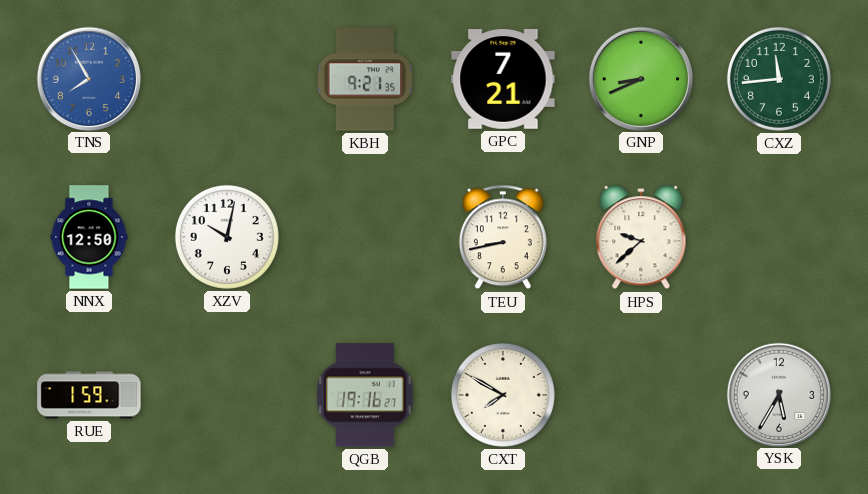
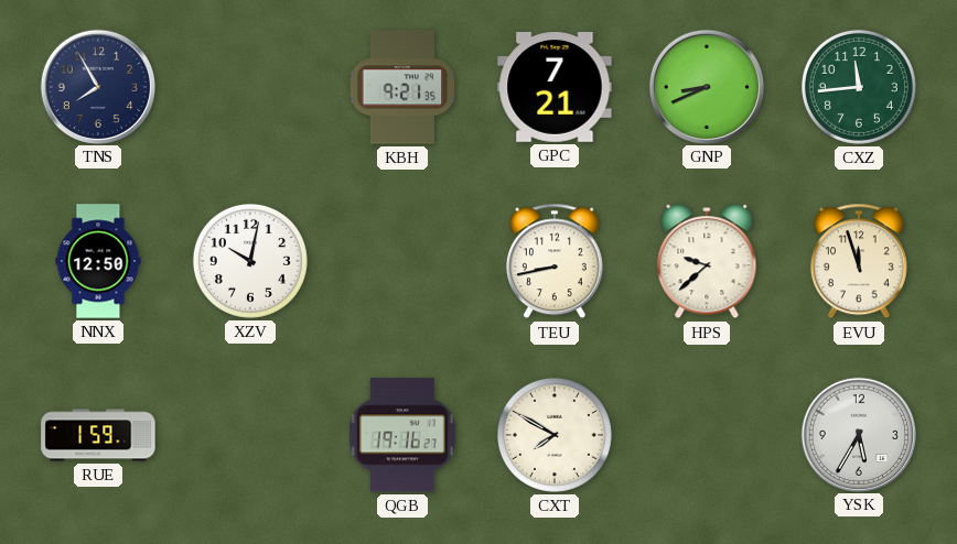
TNS dial: blue -> navy (97, 86)
EVU: none -> 11:57 (859, 261)
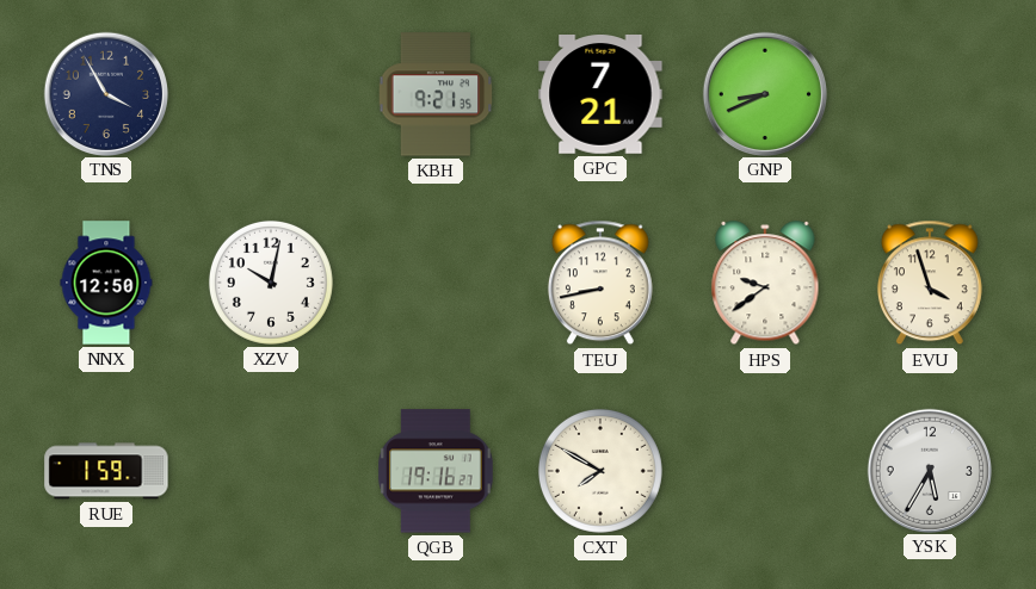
TNS: 7:55 -> 3:55 (105, 93)
CXZ: 11:44 -> none (859, 87)
HPS: 9:38 -> 9:39 (765, 284)
EVU: 11:57 -> 3:57 (930, 283)
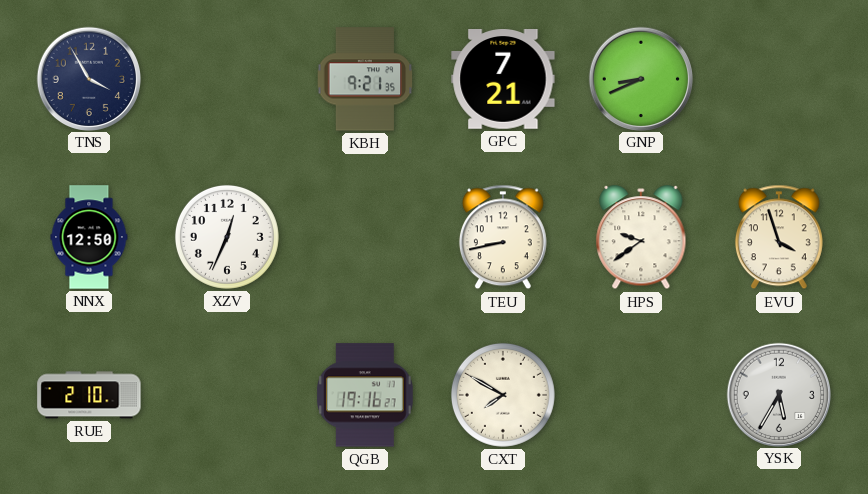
XZV: 10:02 -> 12:34 (227, 237)
RUE: 1:59 -> 2:10 (89, 395)
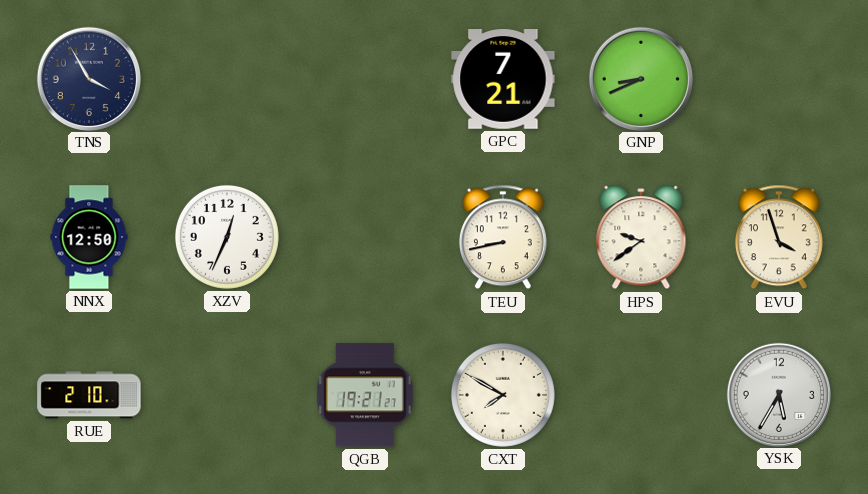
KBH: 9:21 -> none (365, 79)
QGB: 19:16 -> 19:21 (366, 395)
